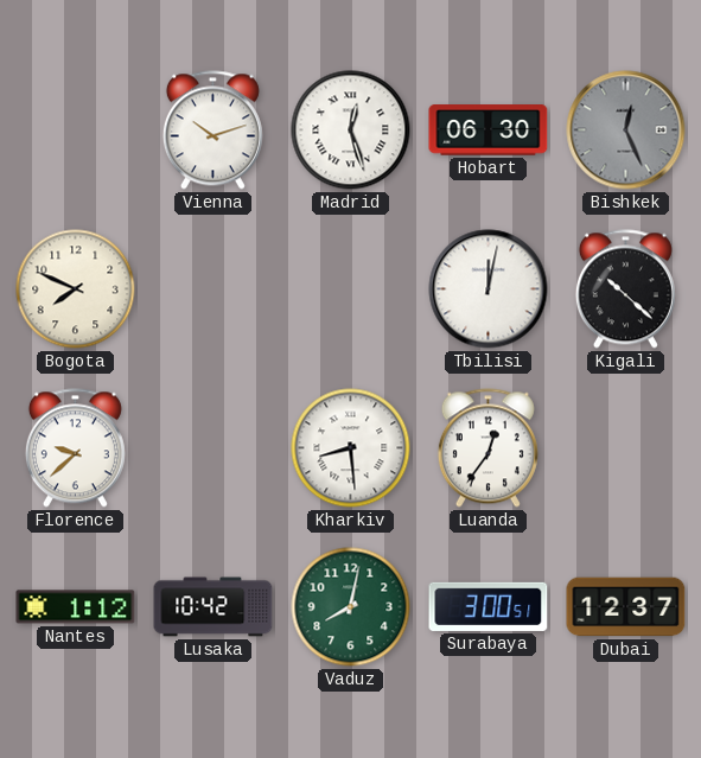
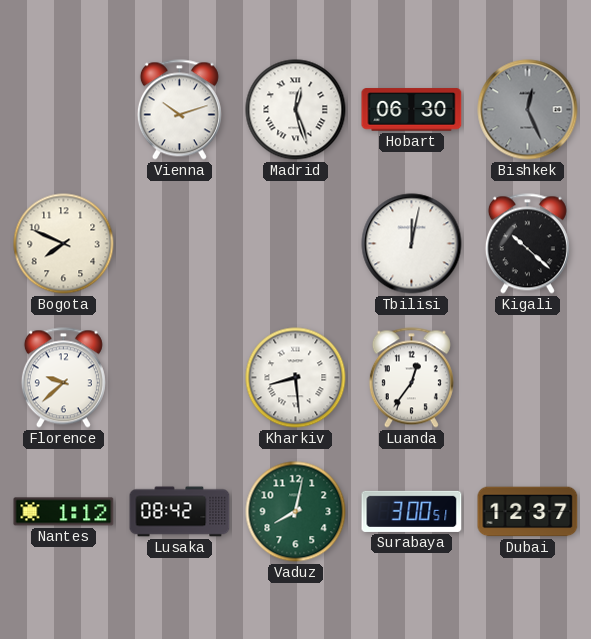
Lusaka: 10:42 -> 08:42 (180, 512)
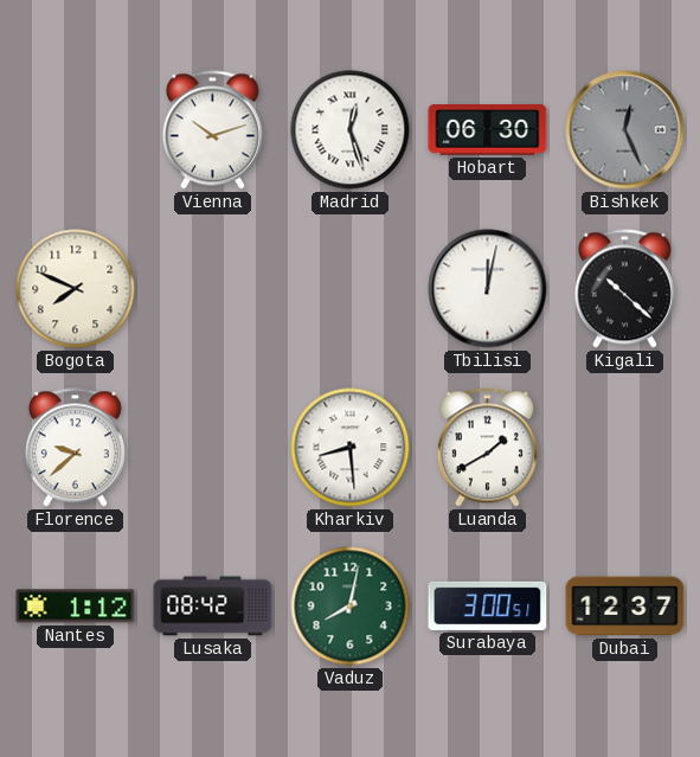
Luanda: 12:36 -> 1:40 (487, 448)
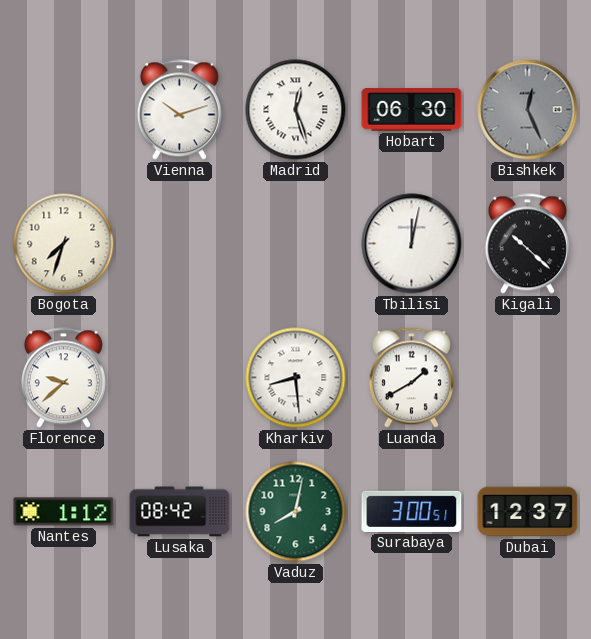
Bogota: 7:49 -> 7:33 (64, 244)
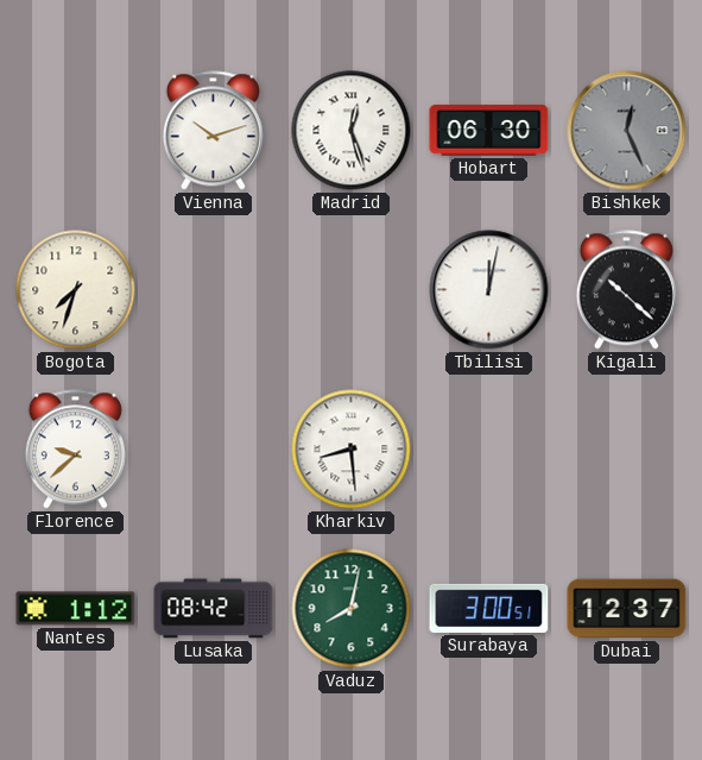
Luanda: 1:40 -> none (411, 378)
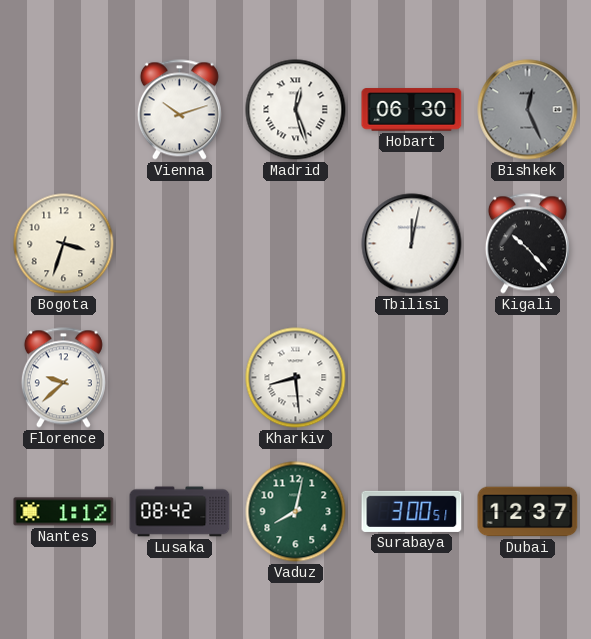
Bogota: 7:33 -> 3:33 (64, 244)
Kigali: 10:22 -> 10:23 (527, 244)
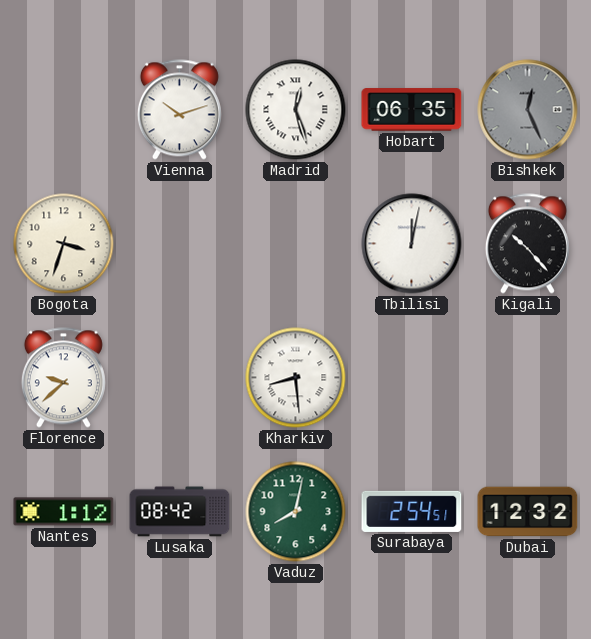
Hobart: 06:30 -> 06:35 (412, 110)
Surabaya: 3:00 -> 2:54 (412, 511)
Dubai: 12:37 -> 12:32 (528, 512)
